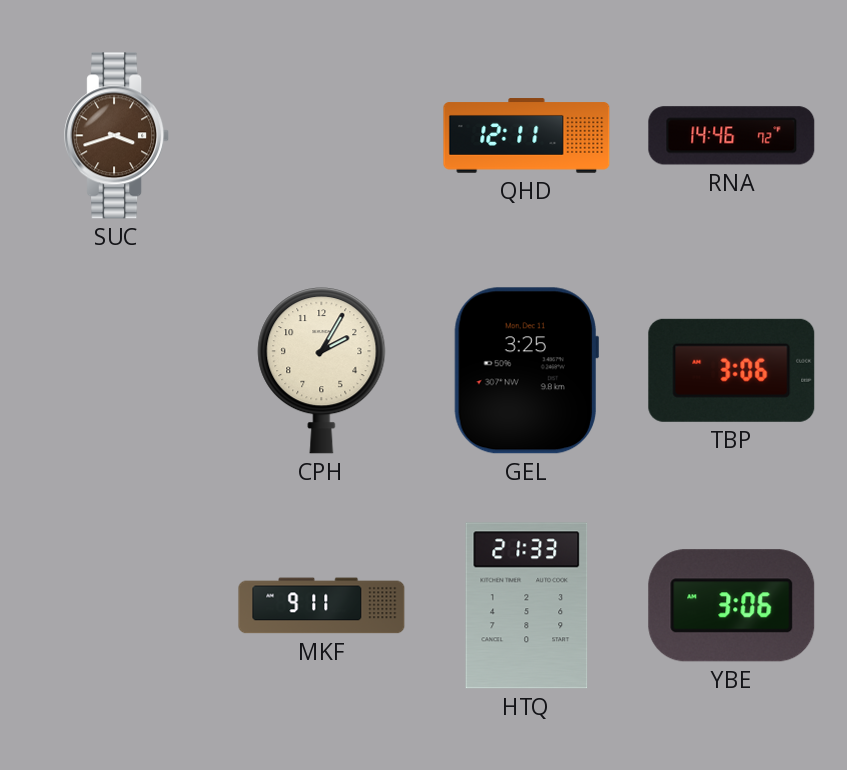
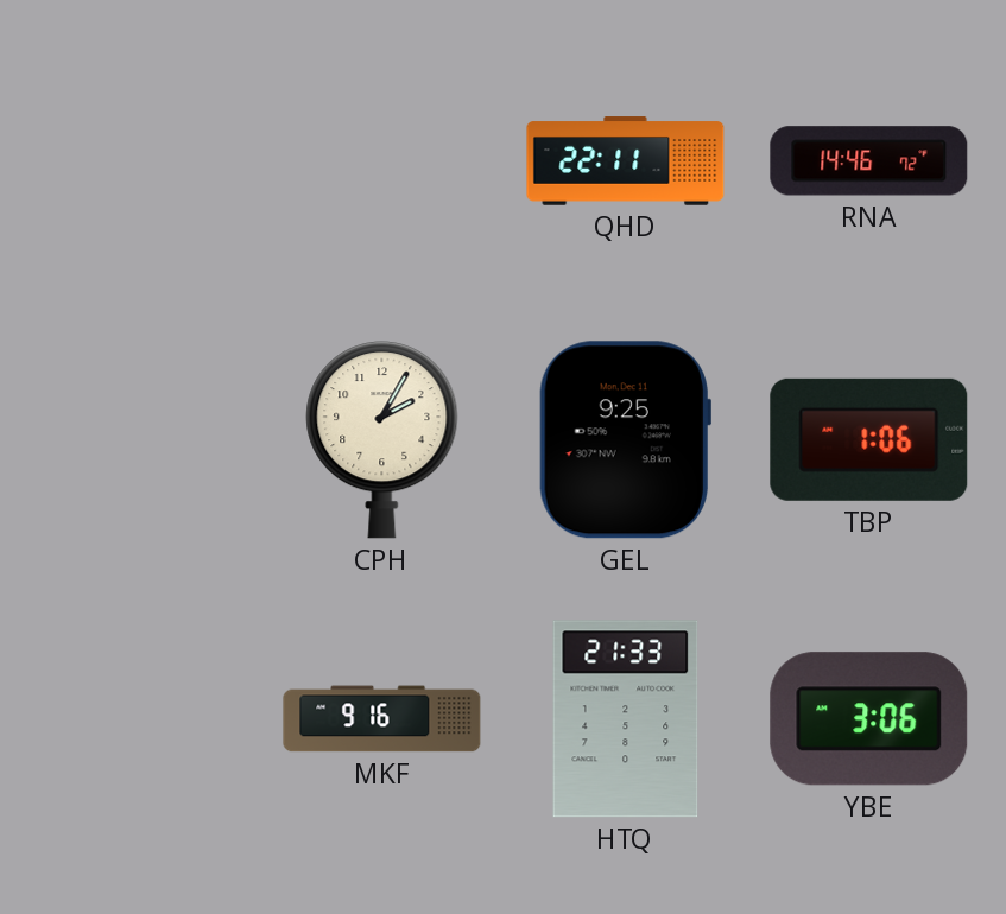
SUC: 3:42 -> none (117, 136)
QHD: 12:11 -> 22:11 (626, 161)
GEL: 3:25 -> 9:25 (625, 440)
TBP: 3:06 -> 1:06 (869, 439)
MKF: 9:11 -> 9:16 (382, 719)
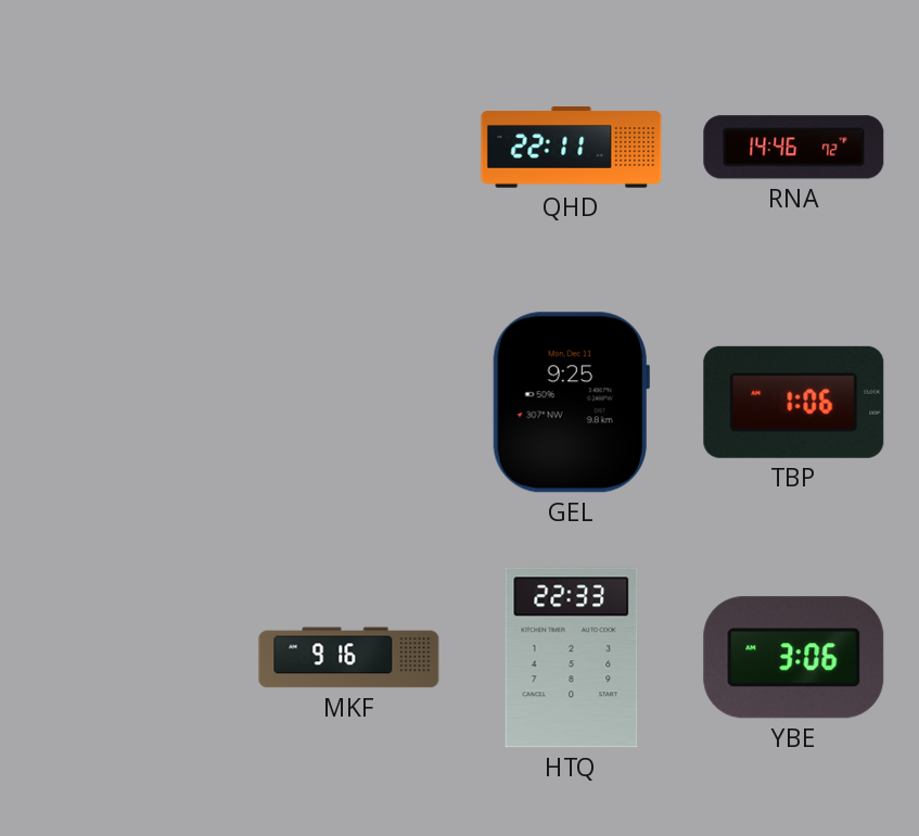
CPH: 2:05 -> none (382, 440)
HTQ: 21:33 -> 22:33 (572, 658)
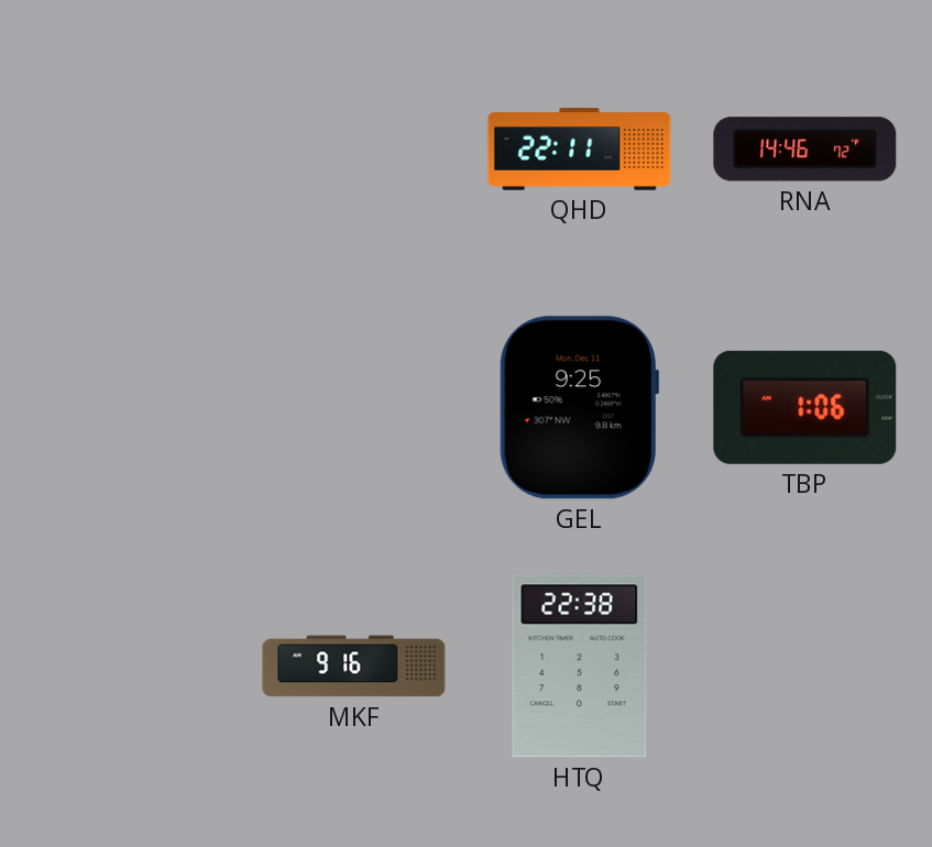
HTQ: 22:33 -> 22:38 (580, 667)
YBE: 3:06 -> none (794, 658)
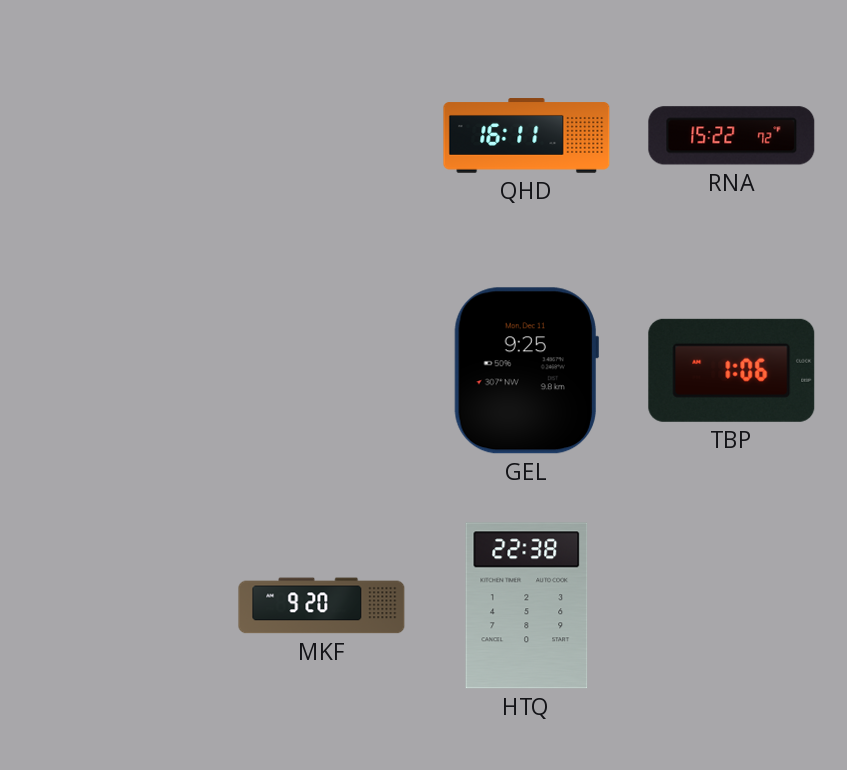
QHD: 22:11 -> 16:11 (527, 136)
RNA: 14:46 -> 15:22 (732, 136)
MKF: 9:16 -> 9:20 (322, 606)
